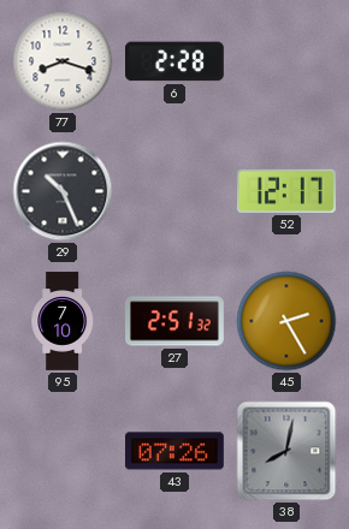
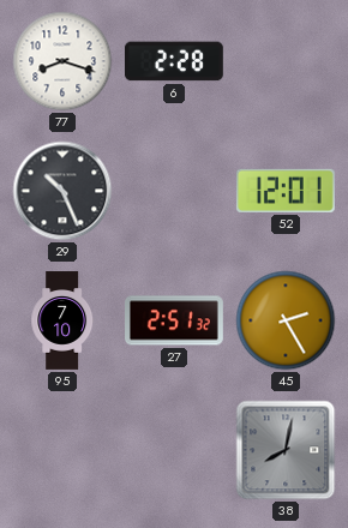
52: 12:17 -> 12:01 (286, 191)
43: 07:26 -> none (174, 451)
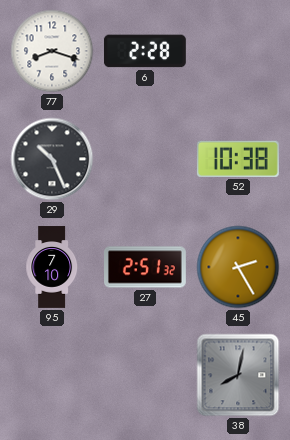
52: 12:01 -> 10:38 (238, 159)
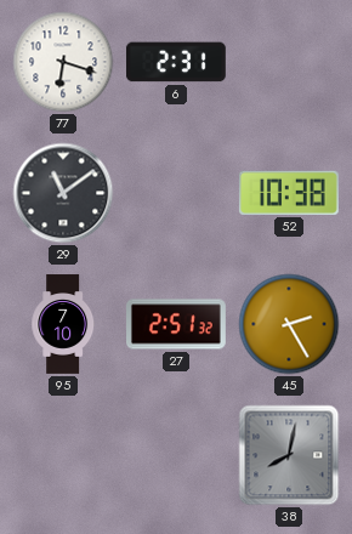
77: 8:18 -> 6:18 (63, 62)
6: 2:28 -> 2:31 (176, 62)
29: 10:26 -> 11:09 (63, 193)
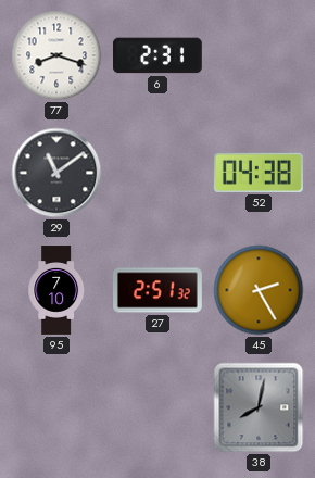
77: 6:18 -> 8:18 (56, 55)
52: 10:38 -> 04:38 (259, 173)
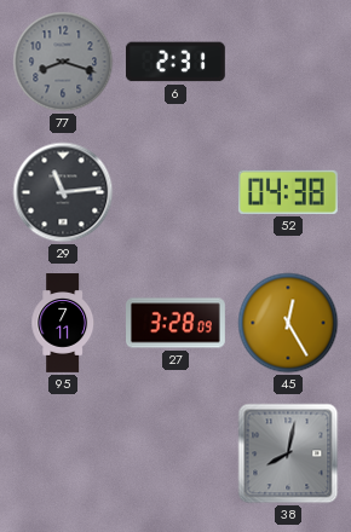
77 dial: white -> grey (63, 62)
29: 11:09 -> 11:14 (63, 192)
95: 7:10 -> 7:11 (63, 323)
27: 2:51 -> 3:28 (177, 323)
45: 2:25 -> 12:25 (288, 323)
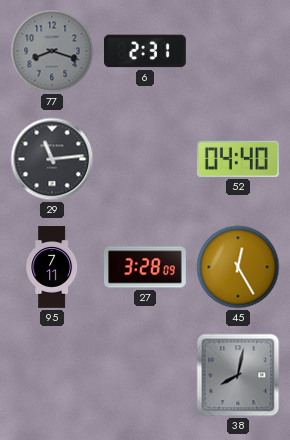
52: 04:38 -> 04:40 (238, 159)
